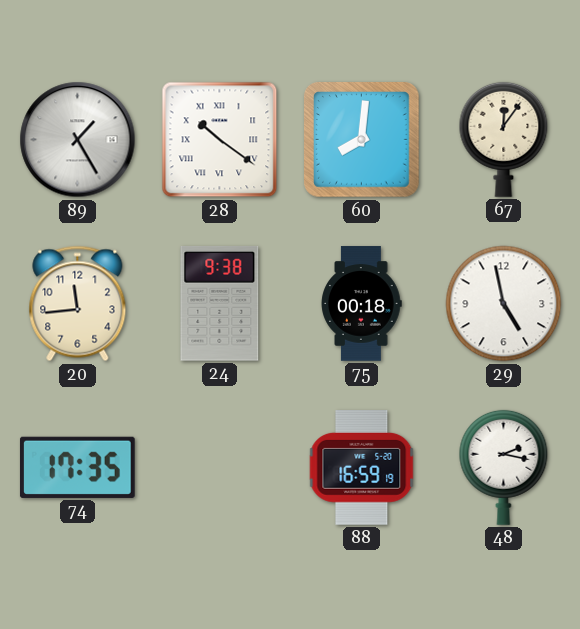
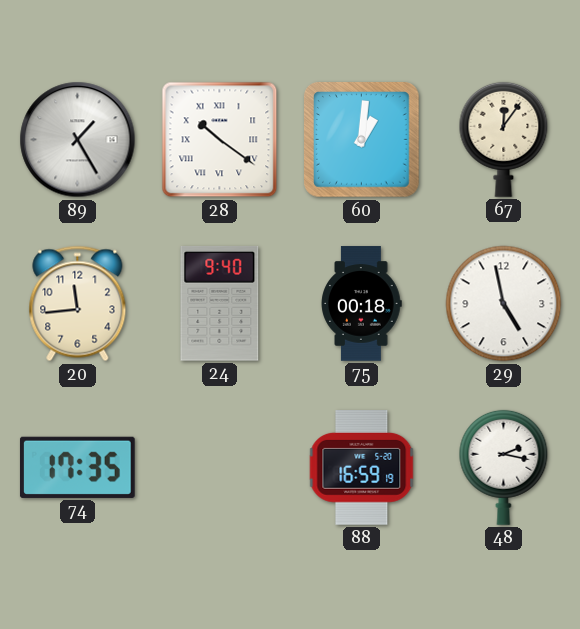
60: 8:01 -> 1:01 (362, 140)
24: 9:38 -> 9:40 (220, 303)
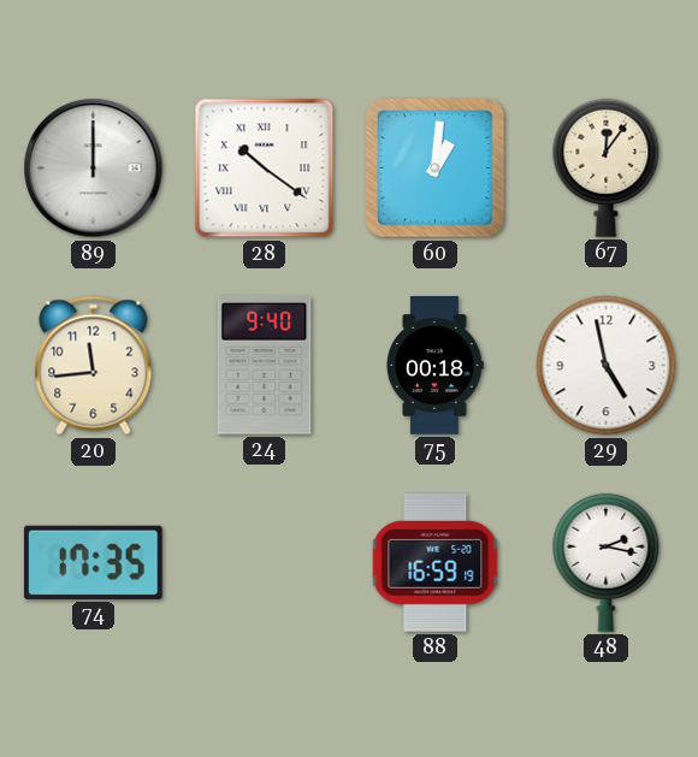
89: 1:25 -> 12:00 (94, 168)
